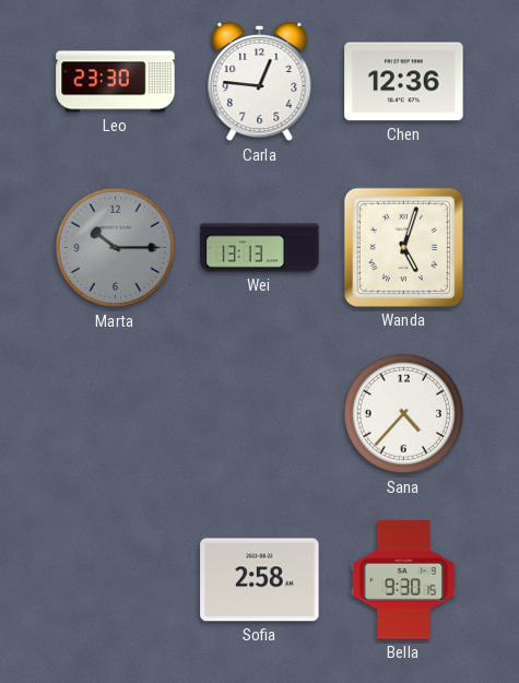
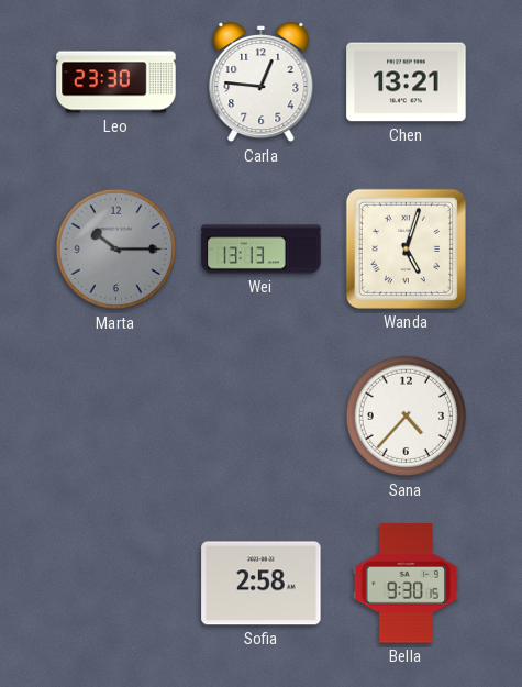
Chen: 12:36 -> 13:21 (407, 82)
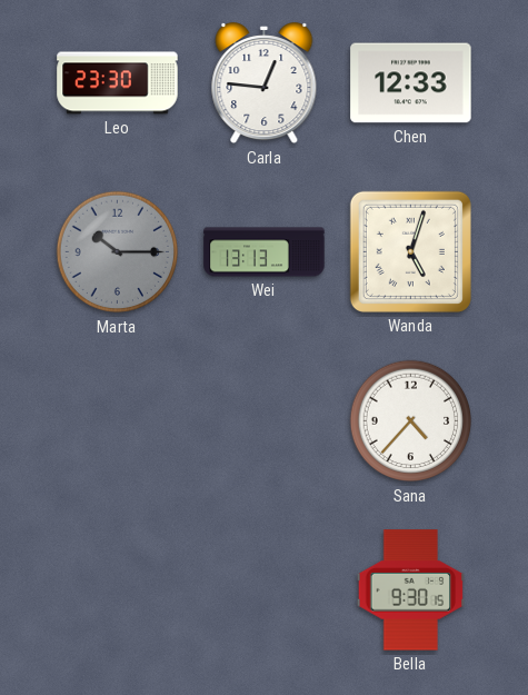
Chen: 13:21 -> 12:33 (411, 83)
Sofia: 2:58 -> none (262, 584)
